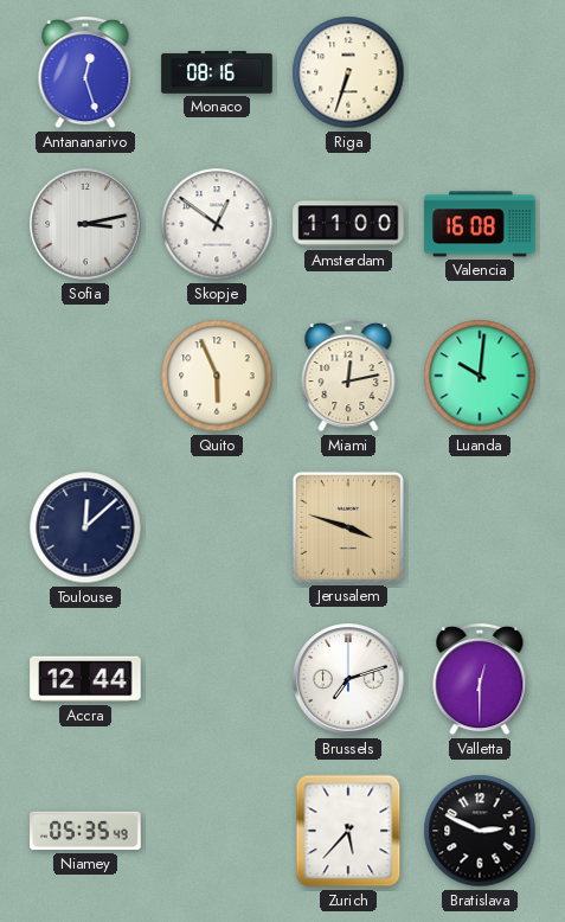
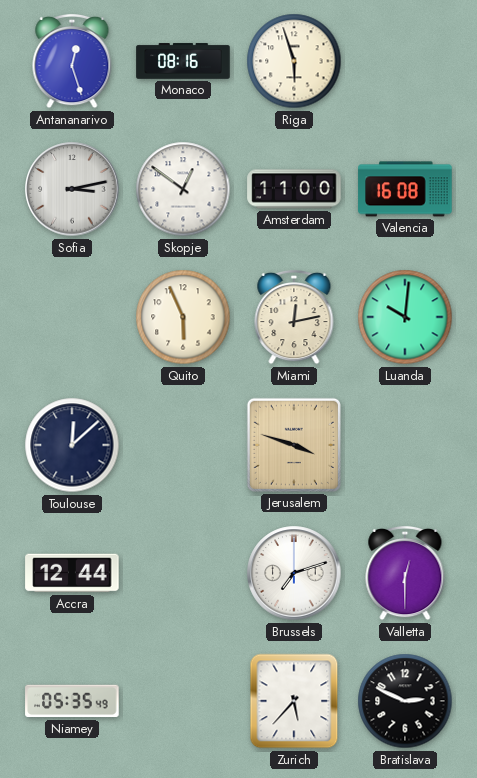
Riga: 6:33 -> 5:57 (294, 61)
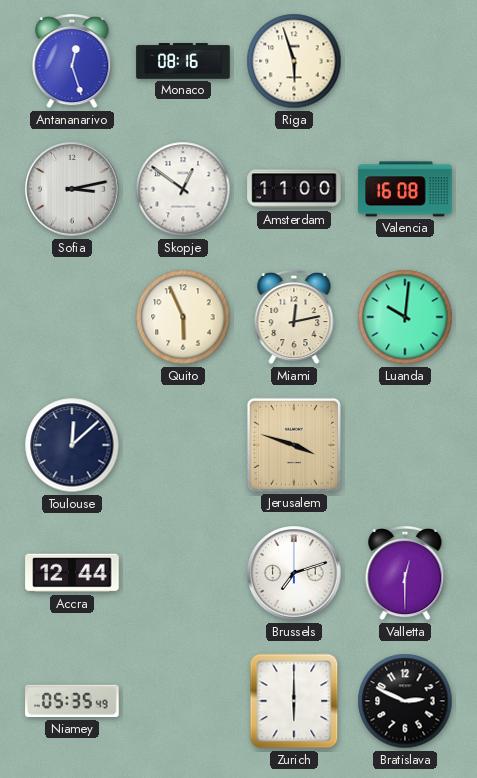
Zurich: 5:37 -> 6:00 (294, 701)
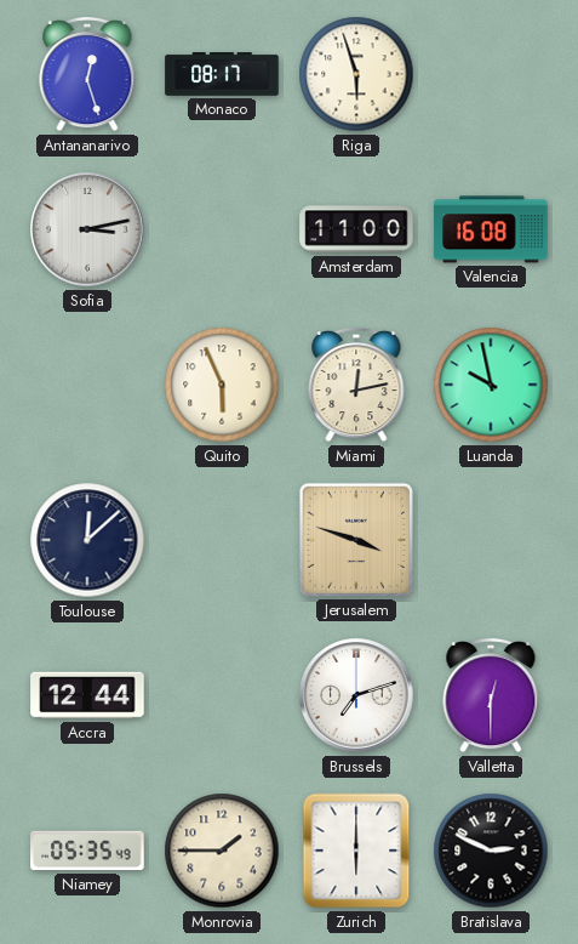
Monaco: 08:16 -> 08:17 (222, 74)
Skopje: 12:51 -> none (183, 189)
Luanda: 10:01 -> 9:58 (491, 385)
Monrovia: none -> 1:45 (222, 851)
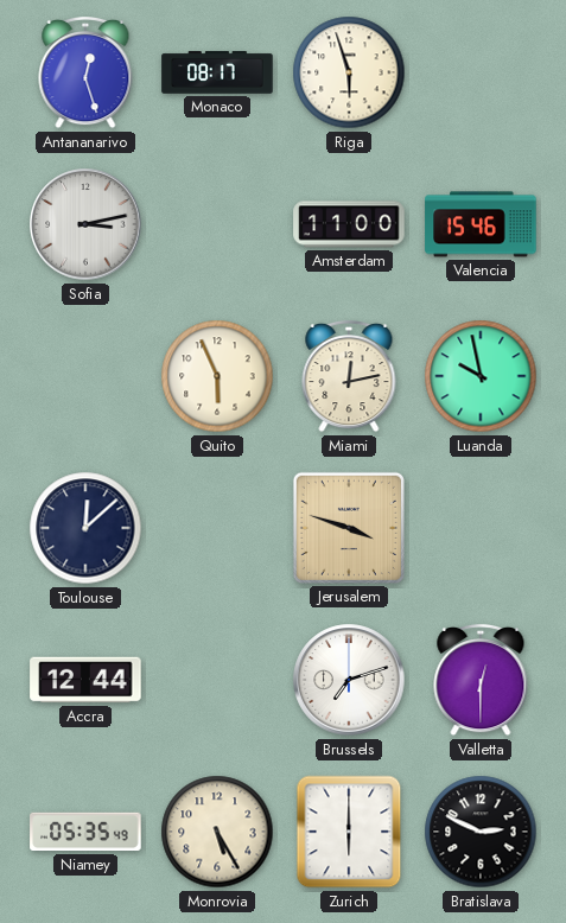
Valencia: 16:08 -> 15:46 (481, 224)
Monrovia: 1:45 -> 5:25 (217, 832)
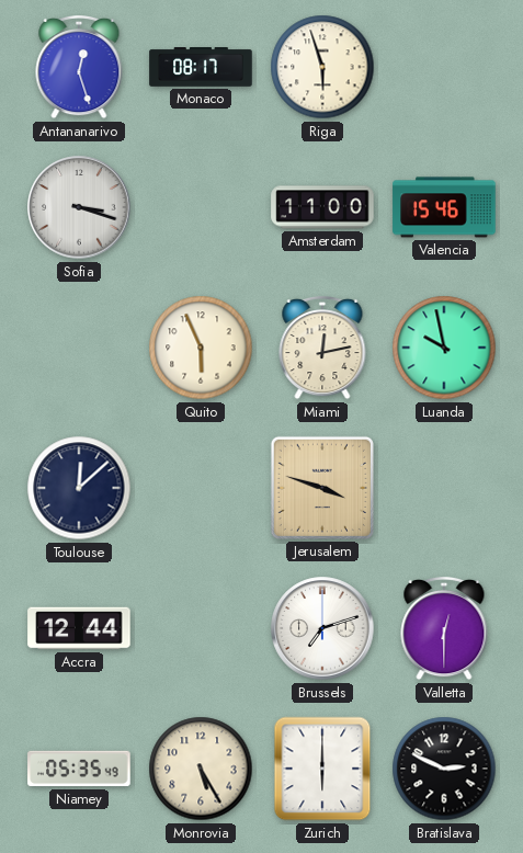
Sofia: 3:13 -> 3:18 (79, 207)
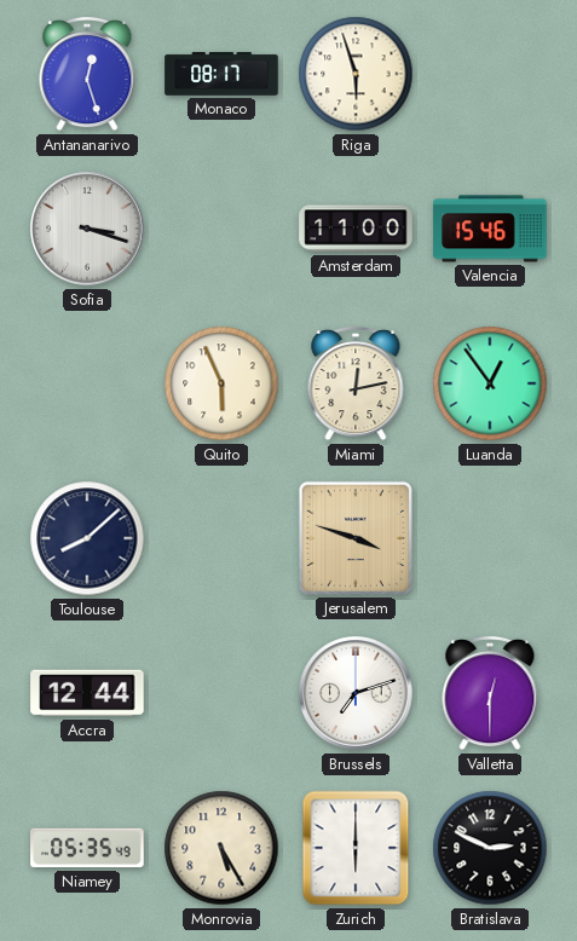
Luanda: 9:58 -> 12:54 (490, 383)
Toulouse: 12:08 -> 8:08 (87, 538)
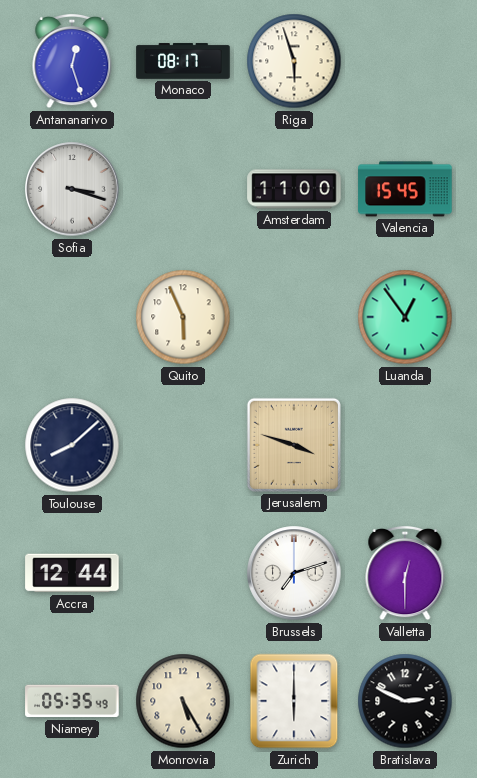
Valencia: 15:46 -> 15:45 (405, 189)
Miami: 12:13 -> none (356, 383)
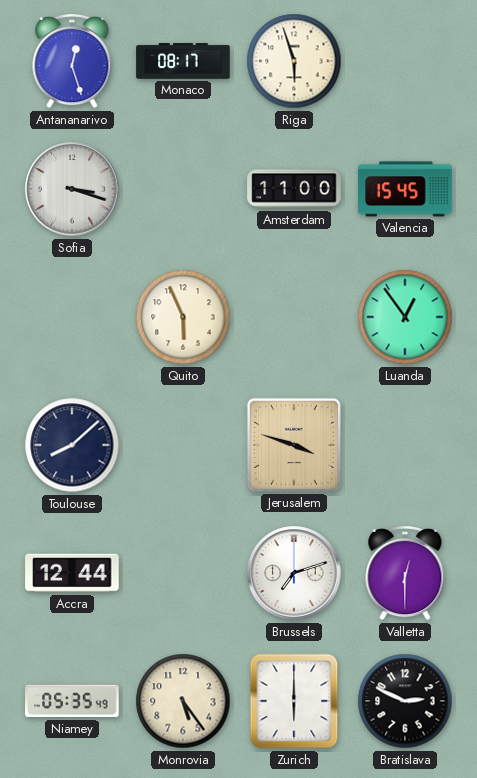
Monrovia: 5:25 -> 5:24 (183, 701)
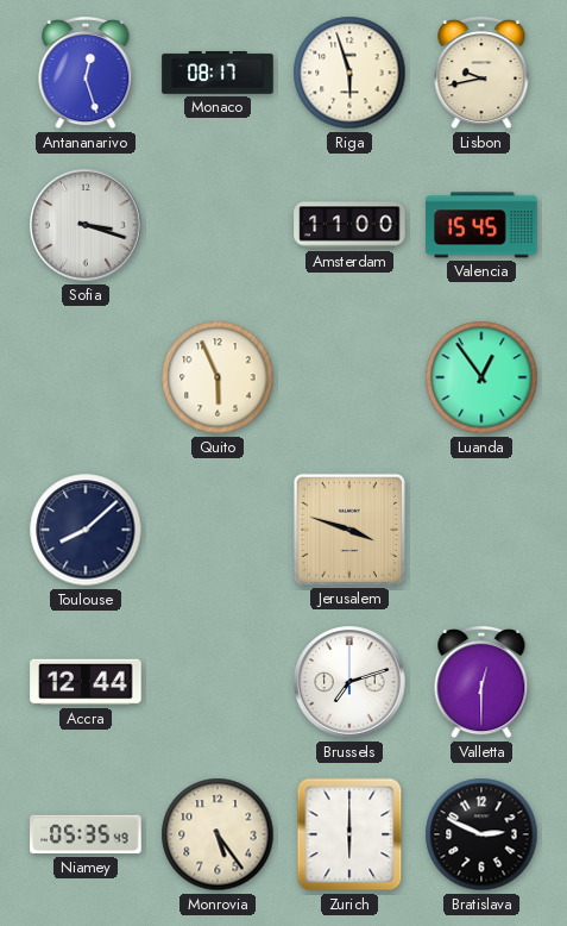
Lisbon: none -> 9:43 (481, 73)
